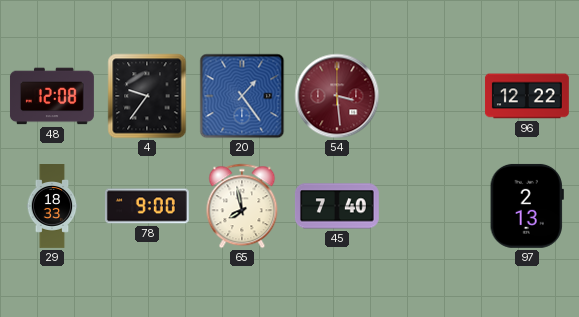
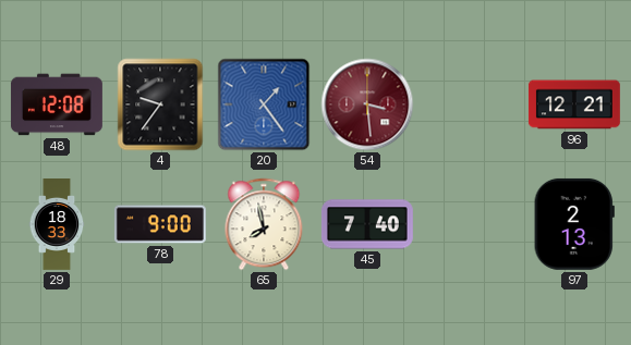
96: 12:22 -> 12:21 (574, 104)
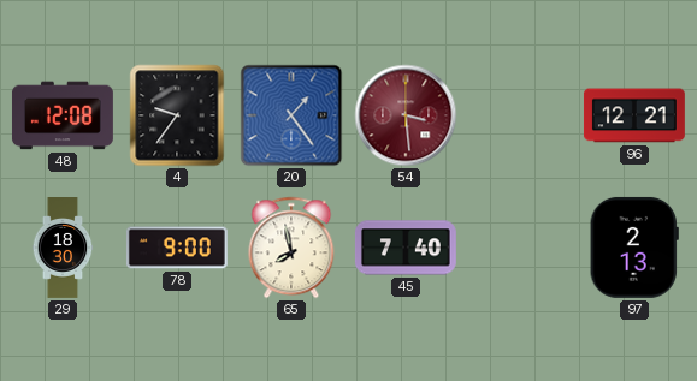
29: 18:33 -> 18:30 (63, 249)
